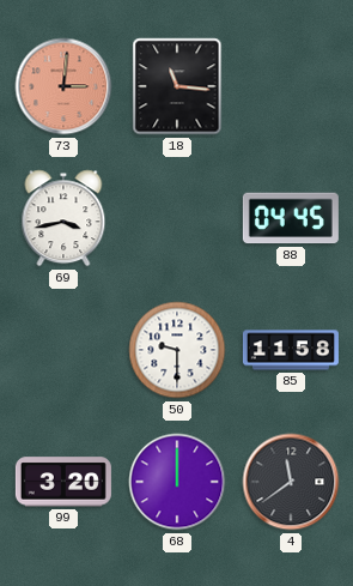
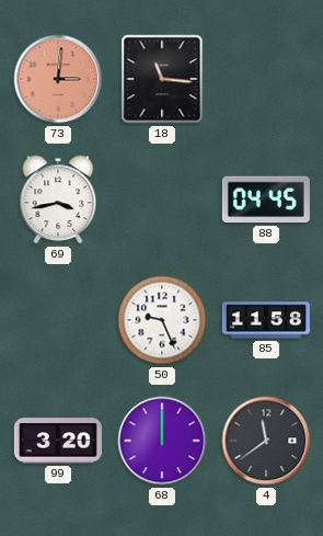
50: 9:30 -> 9:26 (162, 320)
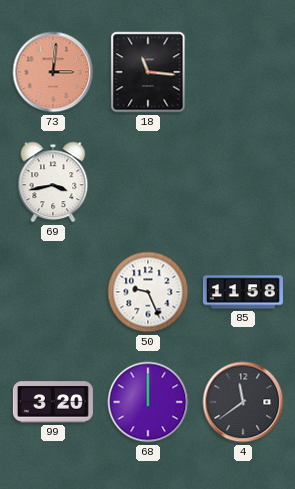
88: 04:45 -> none (266, 199)
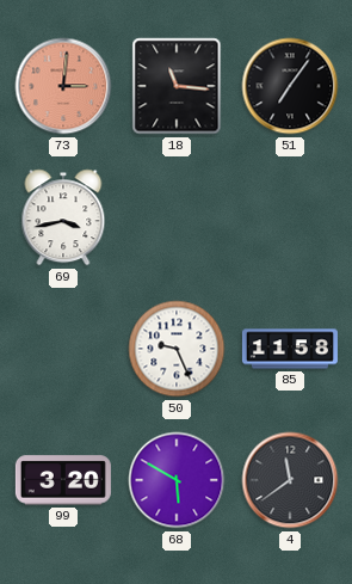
51: none -> 7:06 (290, 86)
68: 12:00 -> 5:50 (177, 480)
